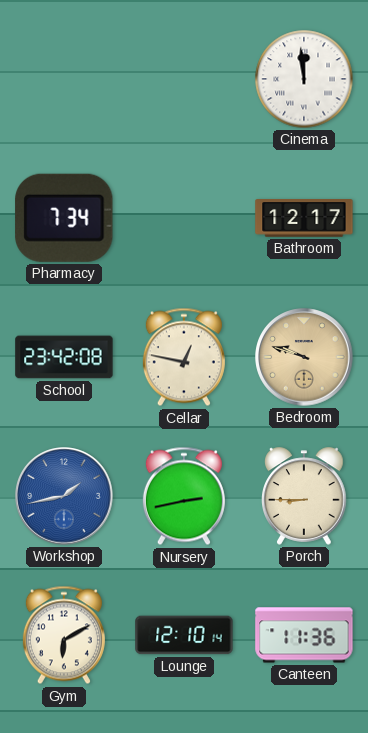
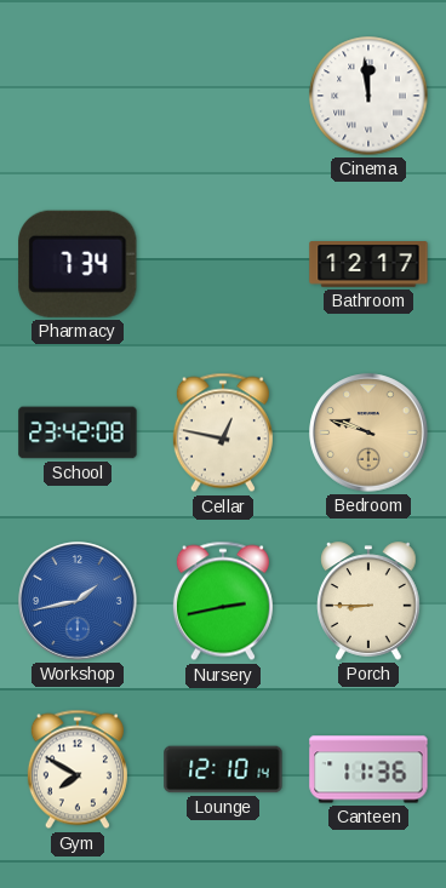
Gym: 6:10 -> 7:50 (78, 769)
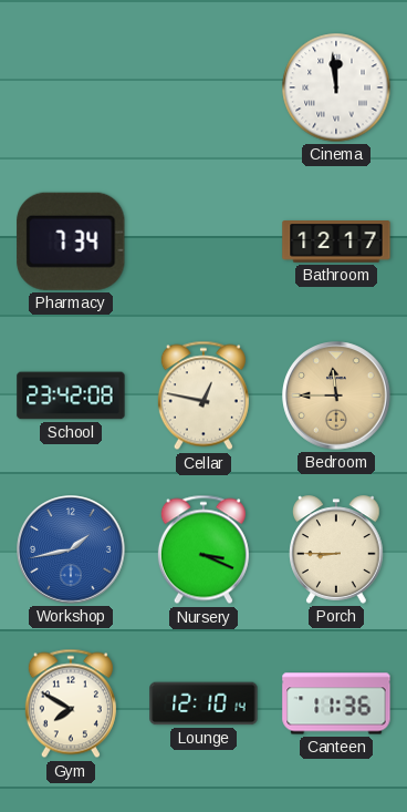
Bedroom: 9:48 -> 11:45 (336, 395)
Nursery: 2:43 -> 3:19 (203, 549)
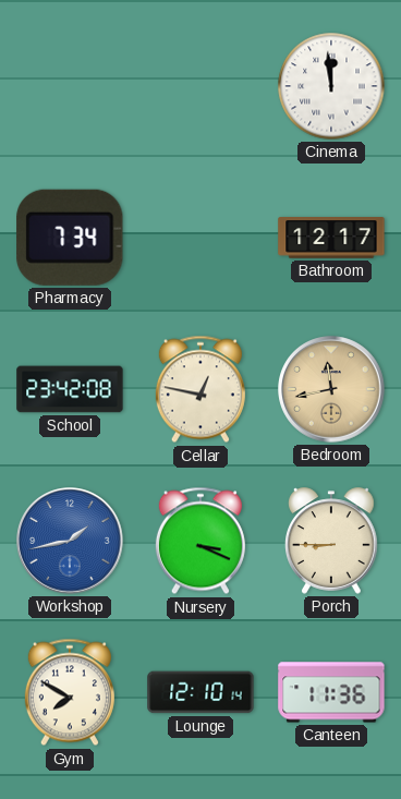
Bedroom: 11:45 -> 11:43 (331, 389)
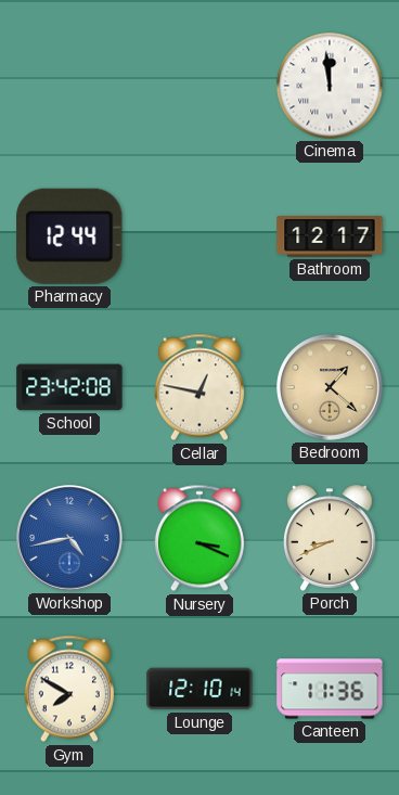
Pharmacy: 7:34 -> 12:44 (69, 236)
Bedroom: 11:43 -> 1:22 (330, 387)
Workshop: 1:43 -> 4:43 (69, 538)
Porch: 8:45 -> 8:41 (330, 538)
